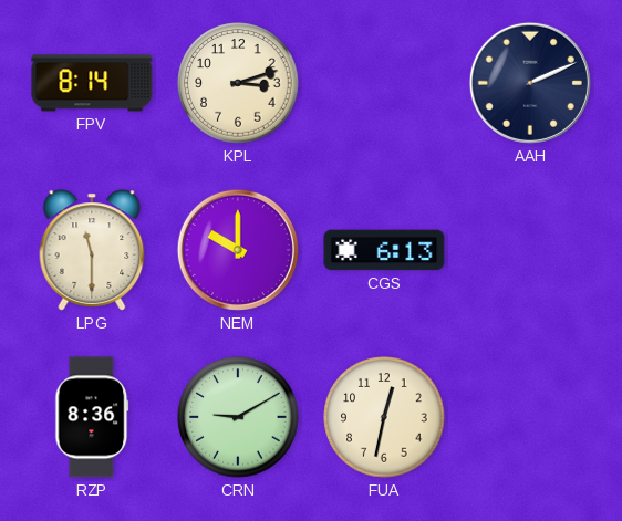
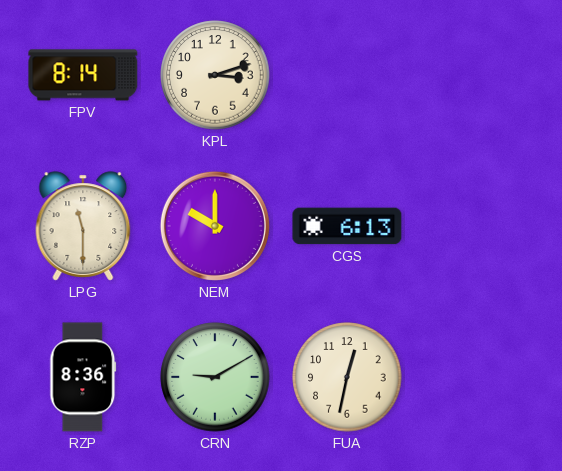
AAH: 2:11 -> none (530, 83)
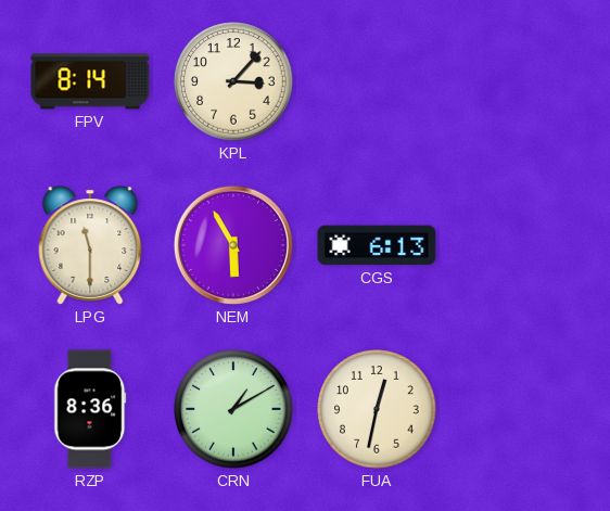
KPL: 3:12 -> 3:07 (233, 81)
NEM: 10:00 -> 5:55 (233, 245)
CRN: 9:10 -> 1:10 (233, 409)
